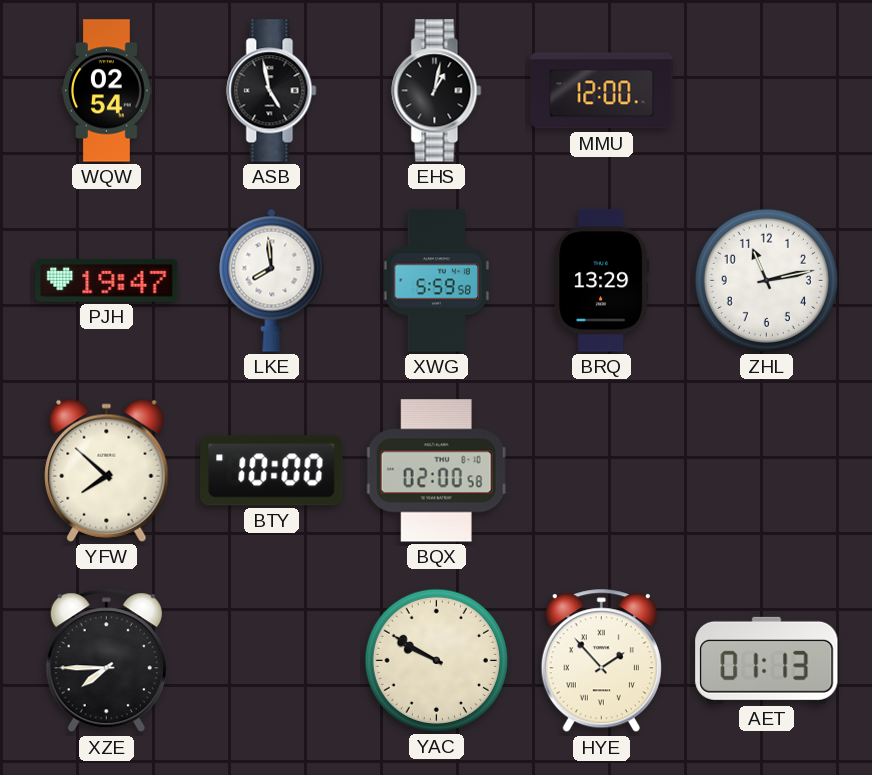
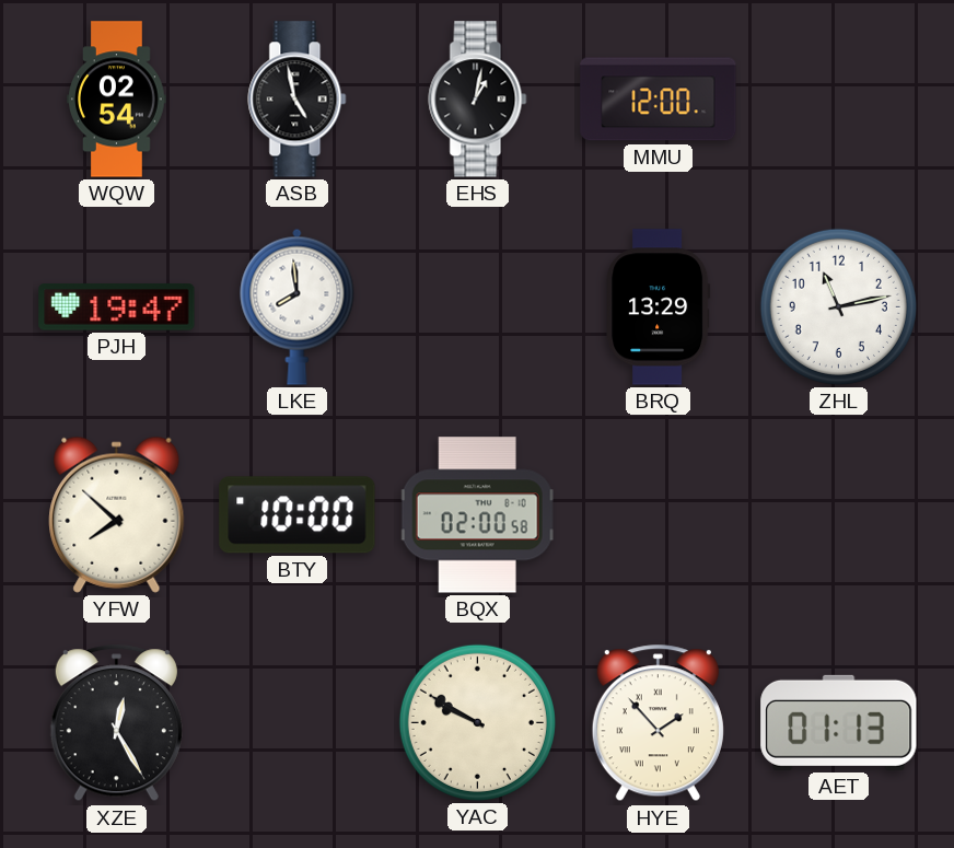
XWG: 5:59 -> none (436, 281)
XZE: 7:45 -> 12:25 (116, 723)
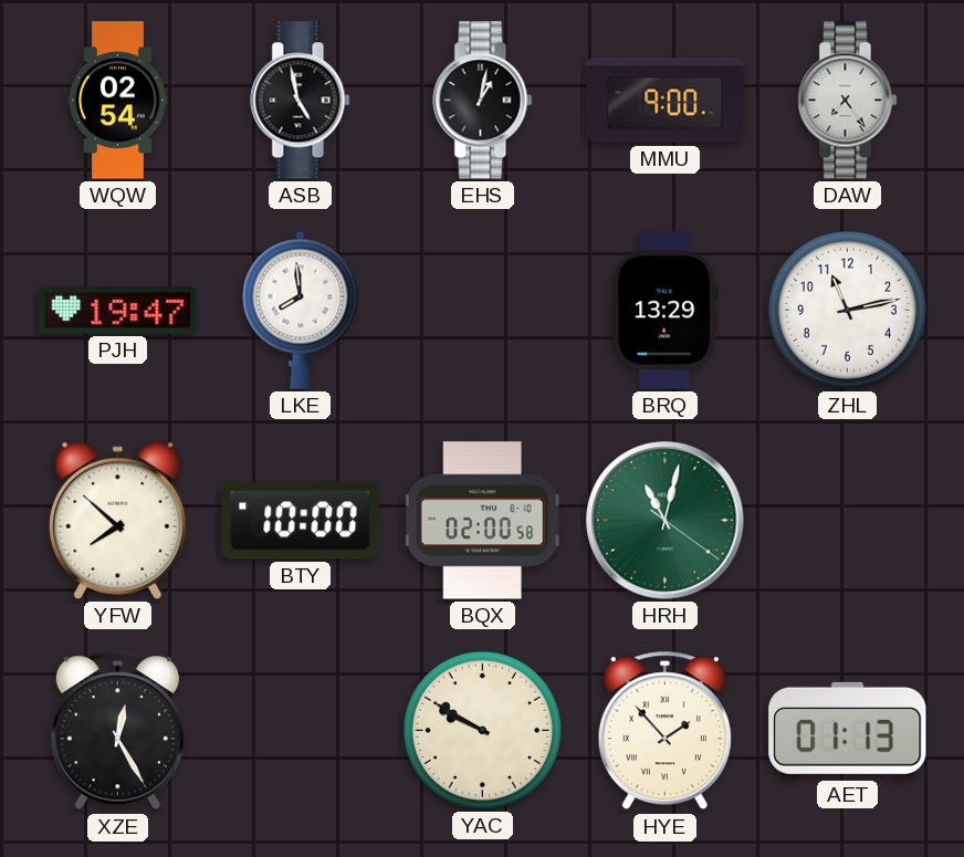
MMU: 12:00 -> 9:00 (666, 101)
DAW: none -> 7:24 (848, 101)
HRH: none -> 11:02 (666, 521)
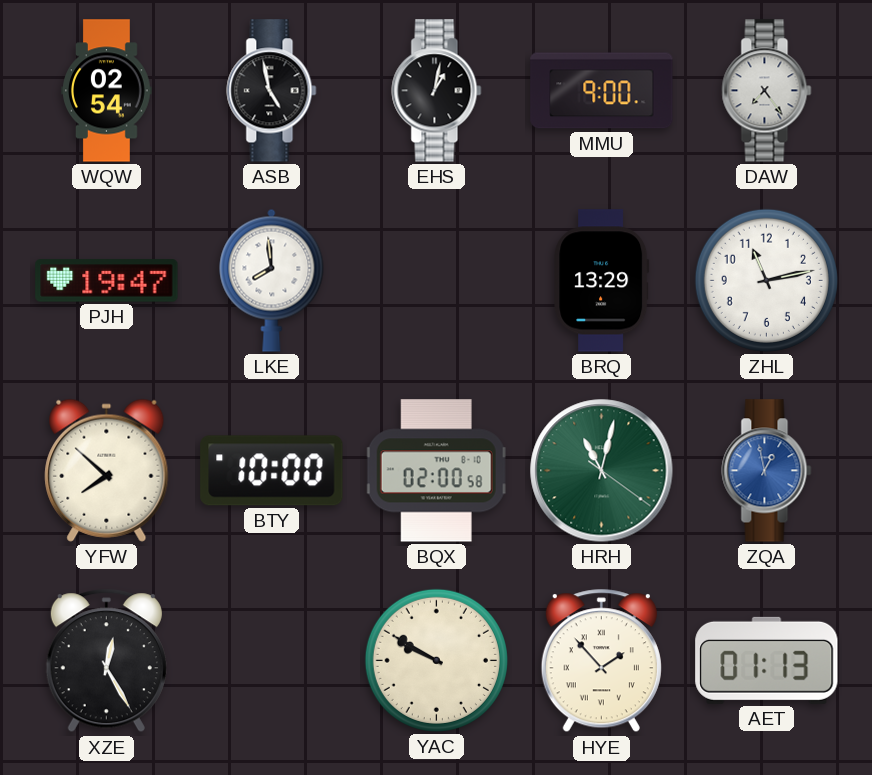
ZQA: none -> 12:58 (767, 471)
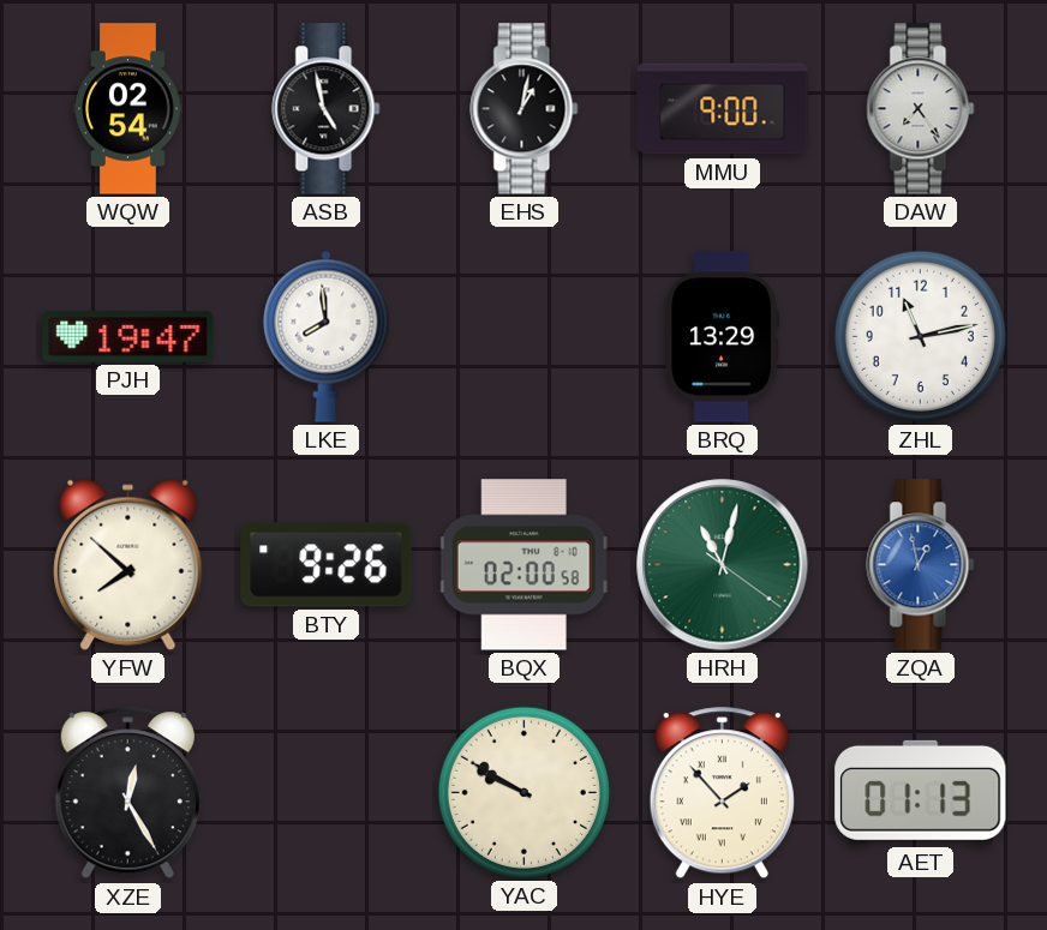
BTY: 10:00 -> 9:26 (327, 565)
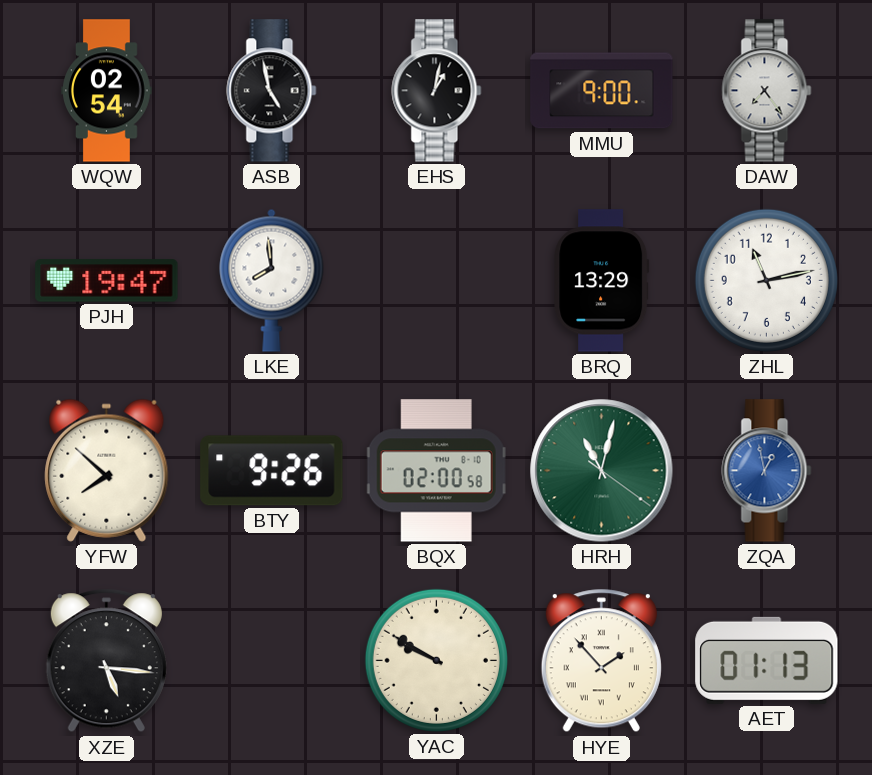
XZE: 12:25 -> 5:16 (106, 661)
